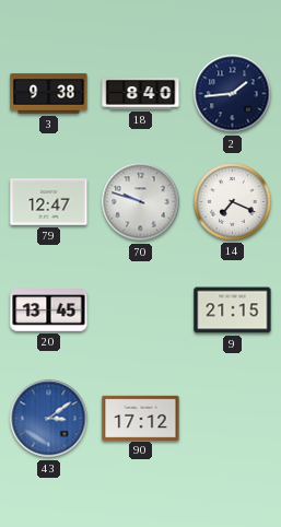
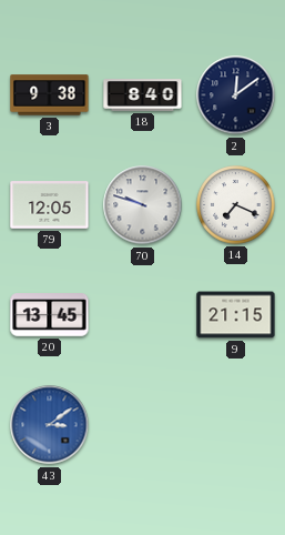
2: 1:44 -> 12:09 (236, 95)
79: 12:47 -> 12:05 (50, 205)
90: 17:12 -> none (141, 418)
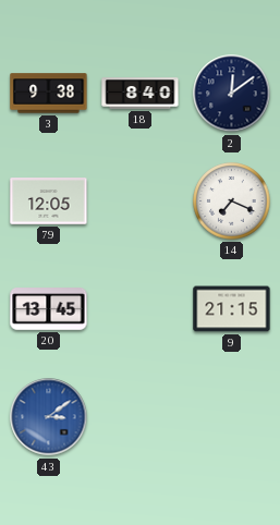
70: 9:48 -> none (143, 205)
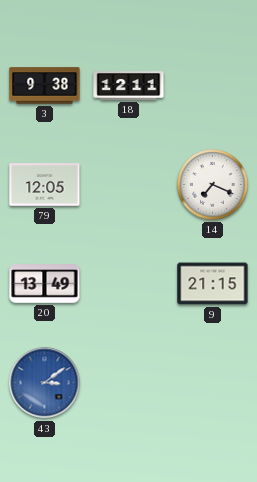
18: 8:40 -> 12:11 (129, 86)
2: 12:09 -> none (232, 94)
20: 13:45 -> 13:49 (45, 284)
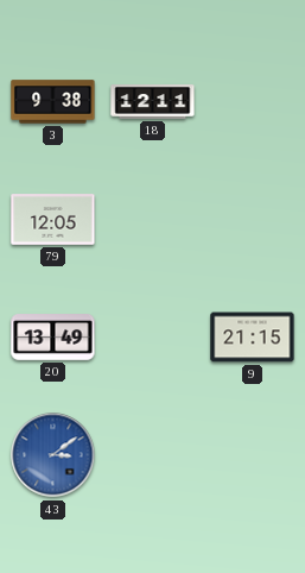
14: 7:19 -> none (213, 185)
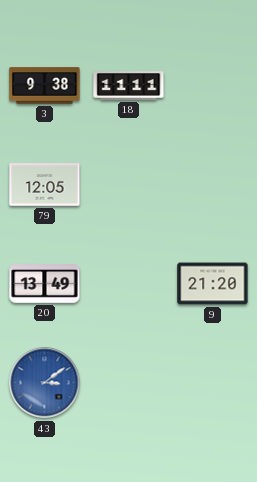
18: 12:11 -> 11:11 (129, 86)
9: 21:15 -> 21:20 (213, 284)
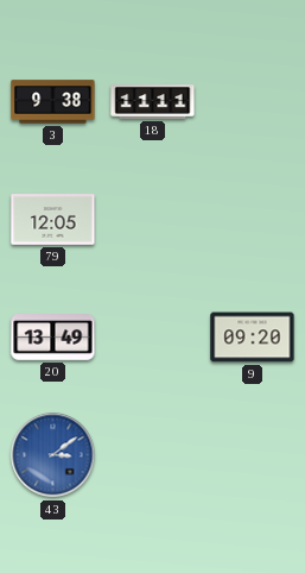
9: 21:20 -> 09:20 (253, 338)
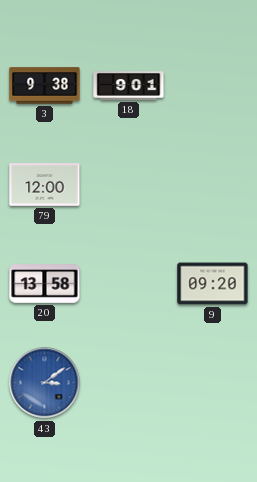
18: 11:11 -> 9:01 (129, 86)
79: 12:05 -> 12:00 (45, 185)
20: 13:49 -> 13:58 (45, 284)
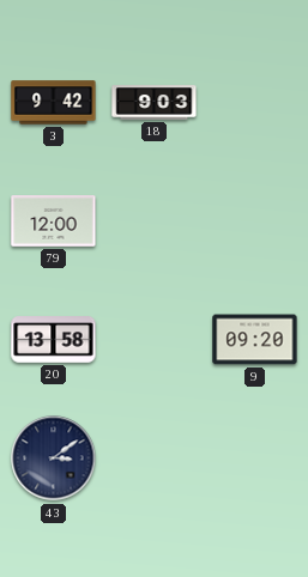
3: 9:38 -> 9:42 (54, 103)
18: 9:01 -> 9:03 (155, 103)
43 dial: blue -> navy (54, 458)
